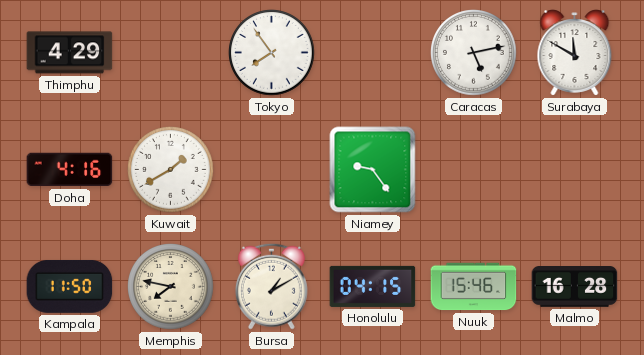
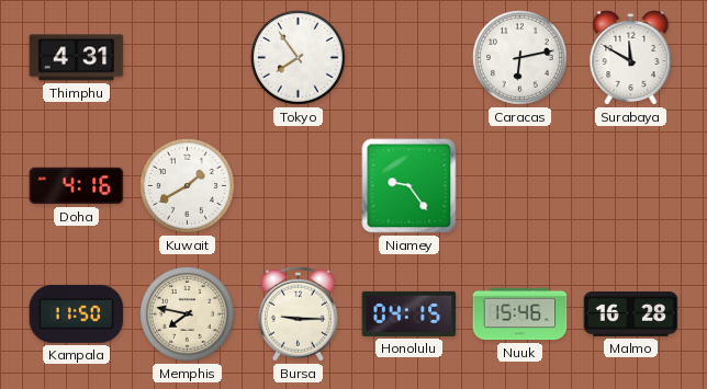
Thimphu: 4:29 -> 4:31 (77, 58)
Caracas: 5:13 -> 6:13 (520, 58)
Bursa: 1:10 -> 9:15 (298, 313)
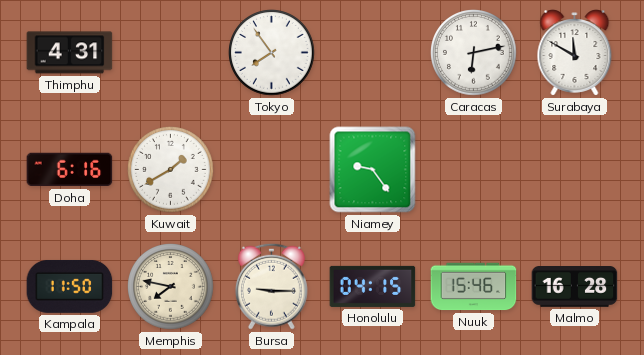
Doha: 4:16 -> 6:16 (70, 170)
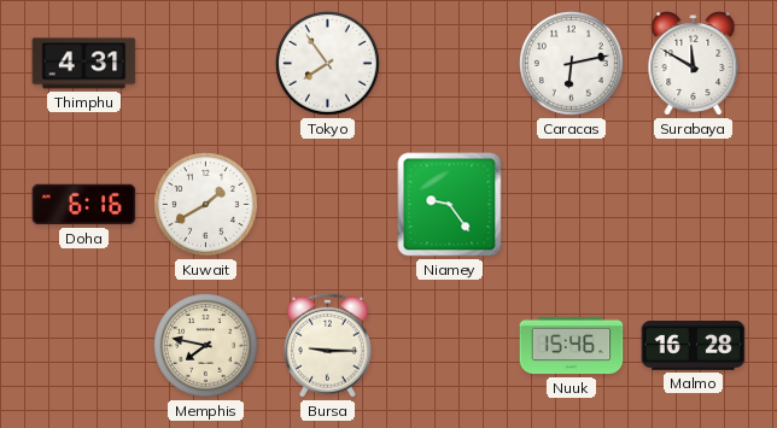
Kampala: 11:50 -> none (70, 286)
Honolulu: 04:15 -> none (373, 286)
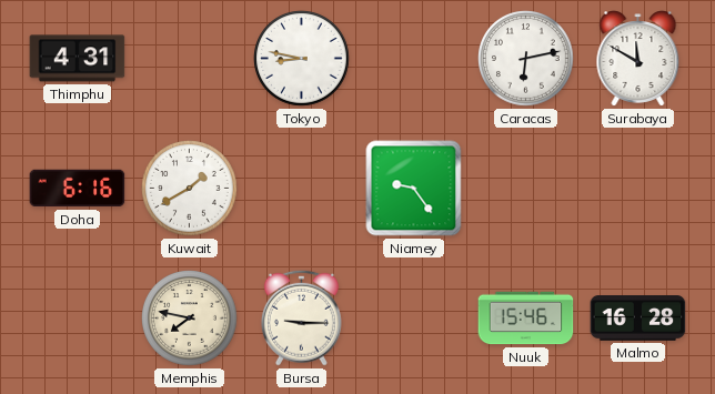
Tokyo: 7:54 -> 8:47 (302, 59)
